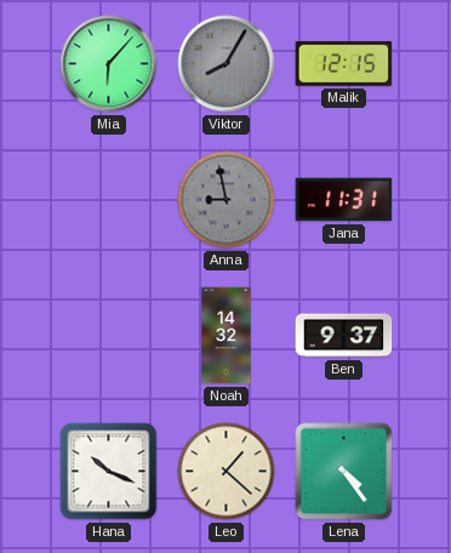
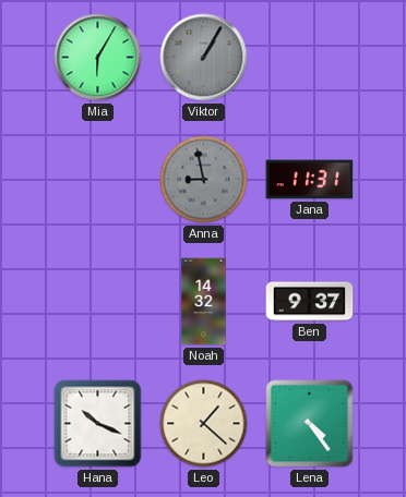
Mia: 6:07 -> 6:05 (98, 58)
Viktor: 8:05 -> 1:05 (204, 58)
Malik: 12:15 -> none (344, 63)
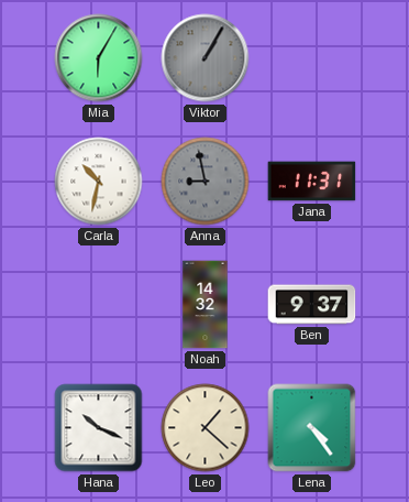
Carla: none -> 10:32 (99, 182)
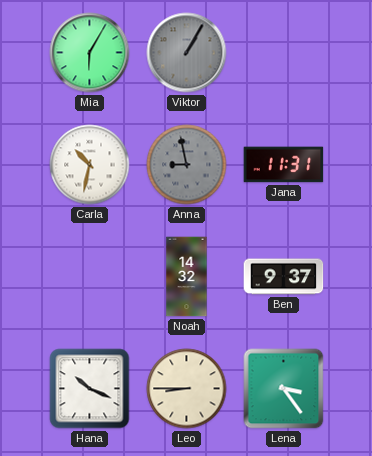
Leo: 1:22 -> 8:45 (187, 389)
Lena: 4:24 -> 3:24 (284, 389)
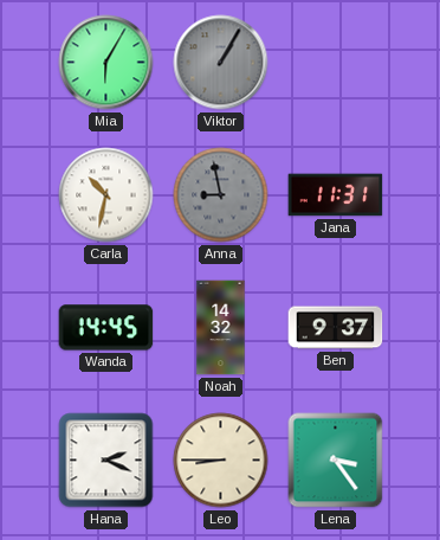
Wanda: none -> 14:45 (106, 328)
Hana: 10:19 -> 2:19 (106, 461)
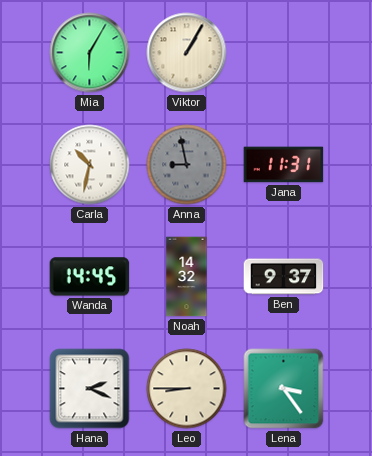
Viktor dial: grey -> cream (187, 53)
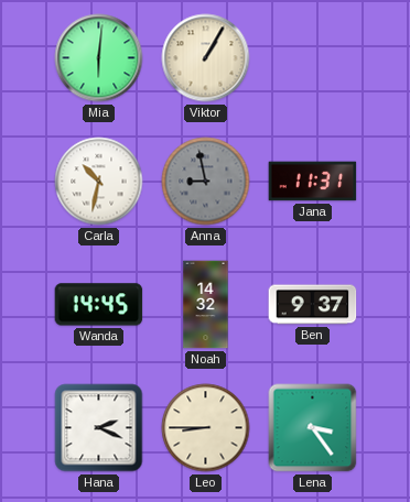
Mia: 6:05 -> 6:01 (99, 58)
